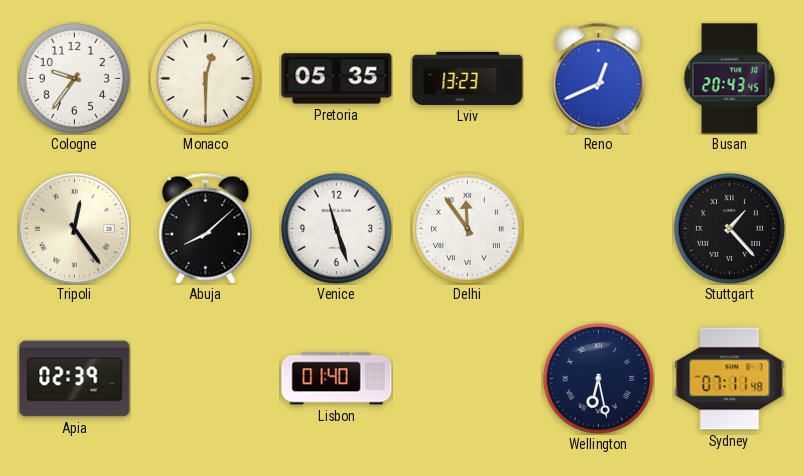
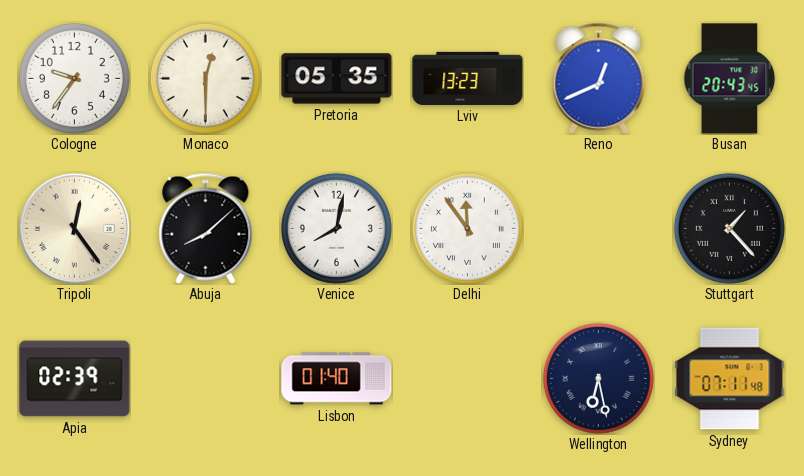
Venice: 11:27 -> 8:02 (336, 228)
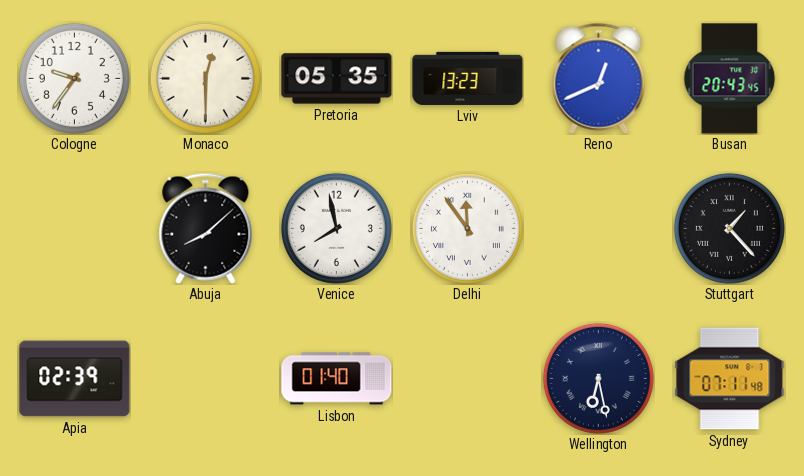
Tripoli: 12:24 -> none (74, 228)
Venice: 8:02 -> 7:58 (336, 228)
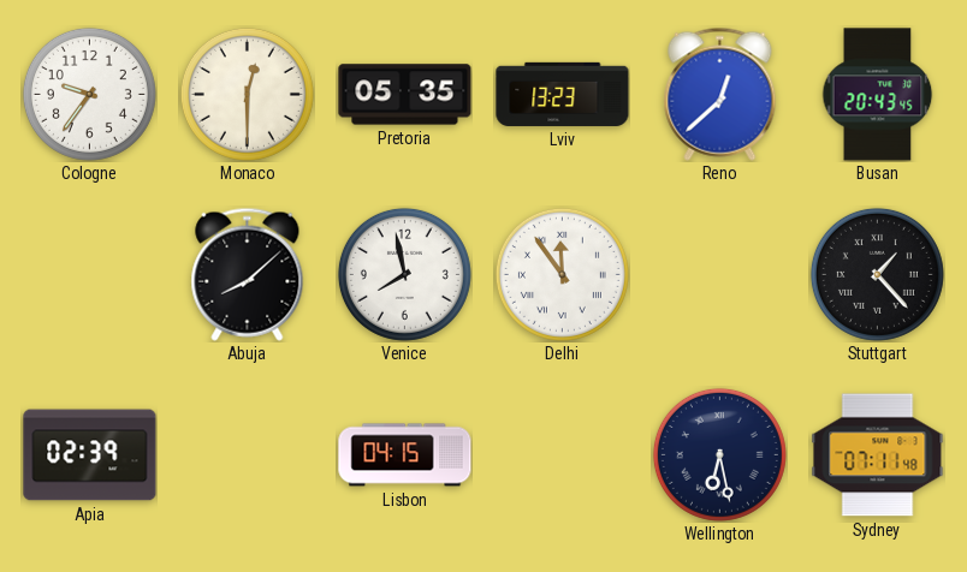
Reno: 12:41 -> 12:38 (720, 94)
Lisbon: 01:40 -> 04:15 (405, 455)
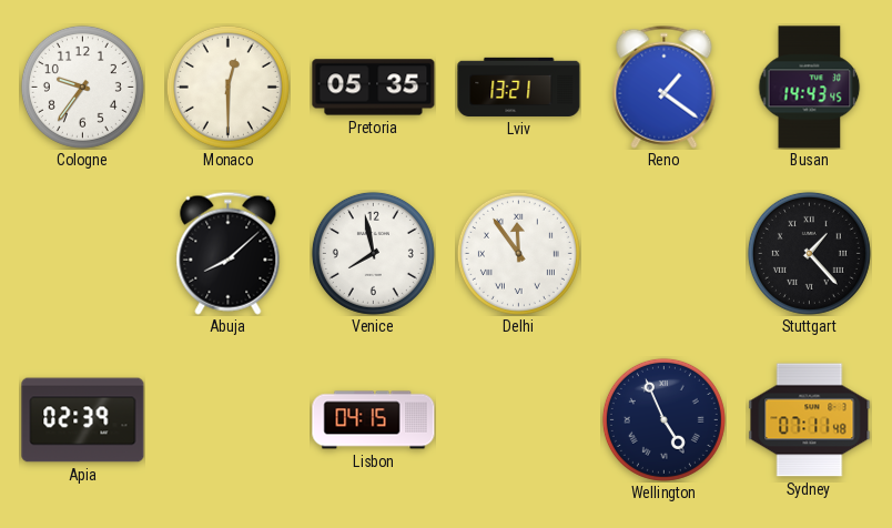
Lviv: 13:23 -> 13:21 (519, 87)
Reno: 12:38 -> 1:21 (665, 87)
Busan: 20:43 -> 14:43 (810, 88)
Wellington: 6:28 -> 4:56 (663, 419)
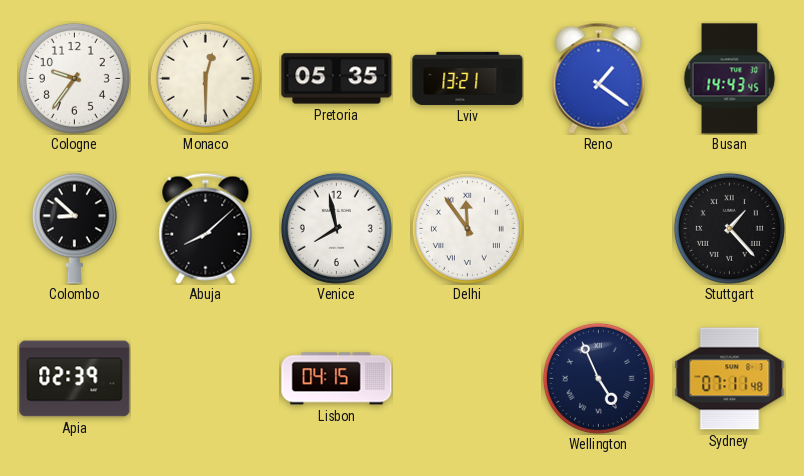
Colombo: none -> 8:52 (74, 228)
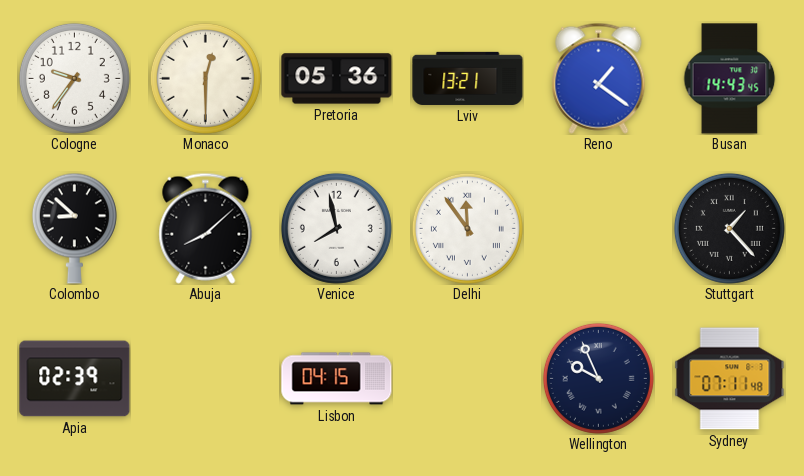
Pretoria: 05:35 -> 05:36 (337, 79)
Wellington: 4:56 -> 9:56 (598, 378)
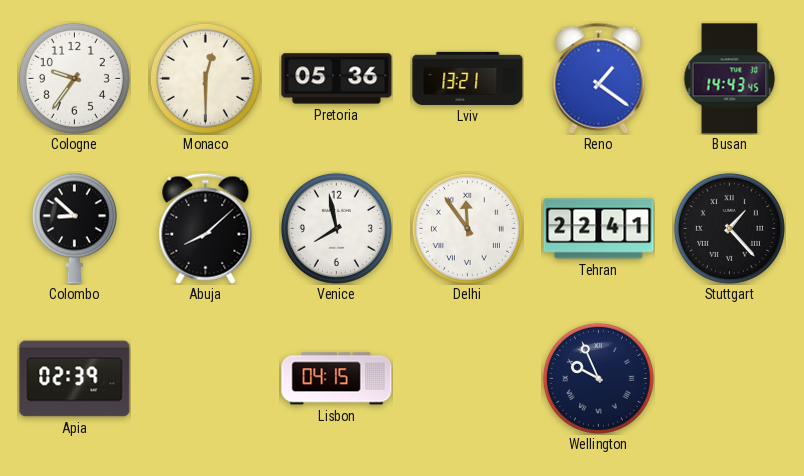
Tehran: none -> 22:41 (599, 229)
Sydney: 07:11 -> none (730, 379)
